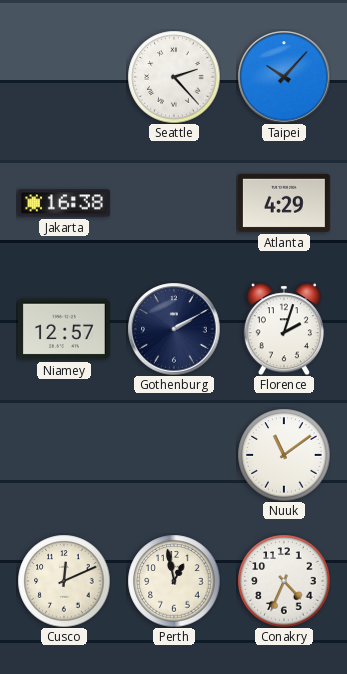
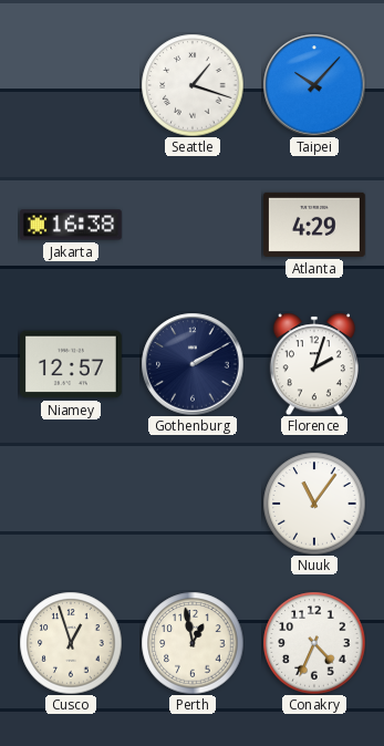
Seattle: 2:23 -> 1:18 (193, 85)
Nuuk: 11:09 -> 11:06 (314, 504)
Cusco: 12:11 -> 12:57 (71, 643)
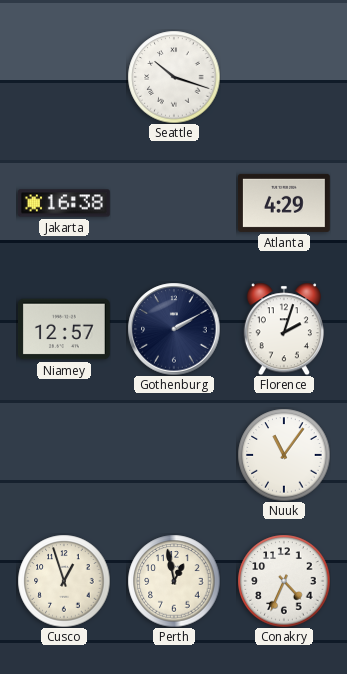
Seattle: 1:18 -> 10:18 (174, 77)
Taipei: 10:07 -> none (314, 85)
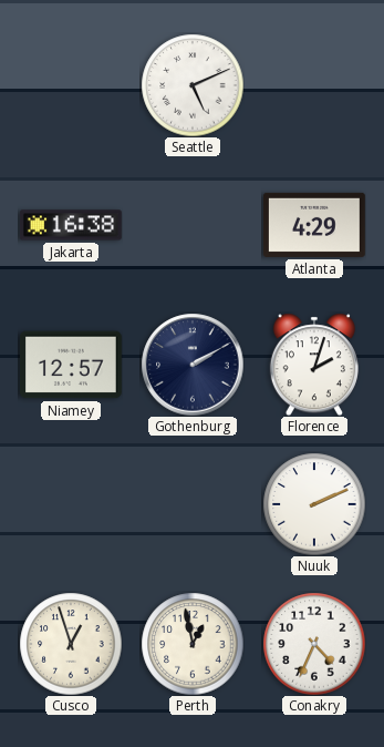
Seattle: 10:18 -> 5:11 (193, 85)
Nuuk: 11:06 -> 2:11 (314, 504)
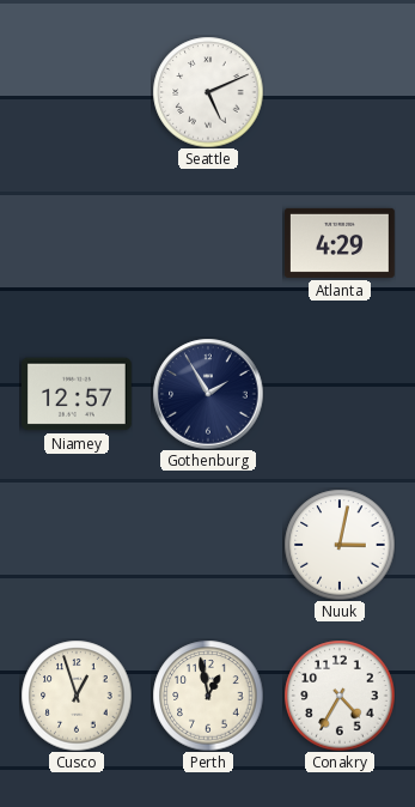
Jakarta: 16:38 -> none (71, 225)
Gothenburg: 2:10 -> 1:55 (208, 394)
Florence: 2:03 -> none (314, 365)
Nuuk: 2:11 -> 3:02 (340, 545)
Conakry: 4:34 -> 4:35 (340, 696)
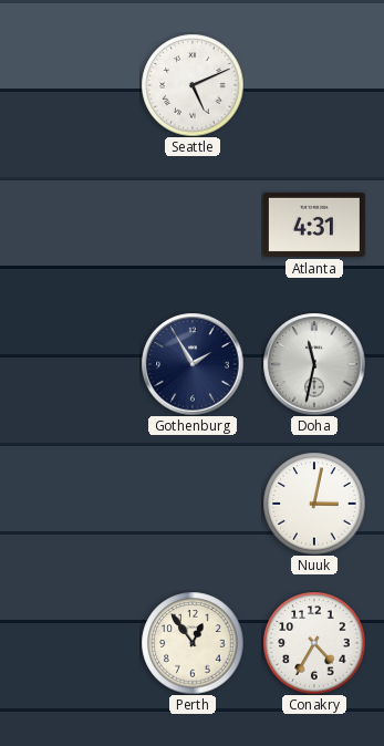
Atlanta: 4:29 -> 4:31 (315, 225)
Niamey: 12:57 -> none (77, 394)
Doha: none -> 11:32 (314, 364)
Cusco: 12:57 -> none (77, 696)
Perth: 12:58 -> 12:54 (193, 643)
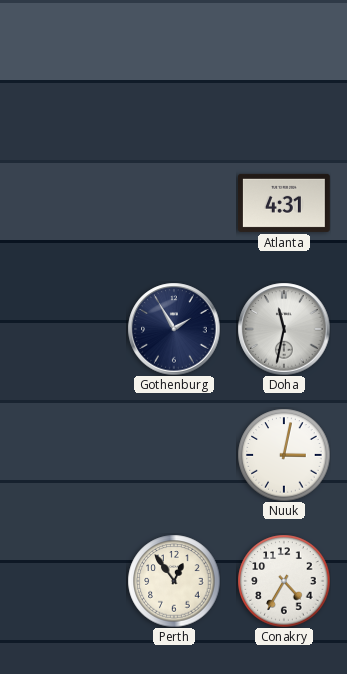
Seattle: 5:11 -> none (193, 85)
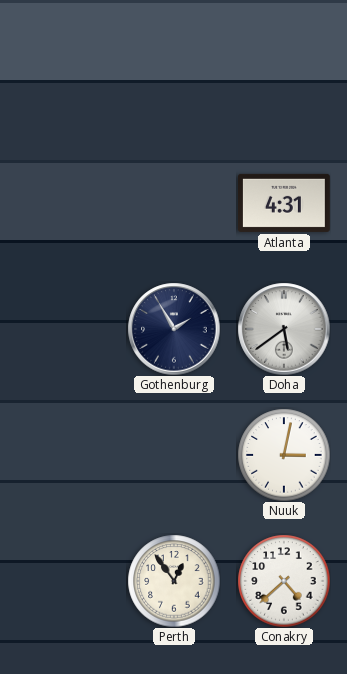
Doha: 11:32 -> 5:39 (284, 329)
Conakry: 4:35 -> 4:38 (284, 581)
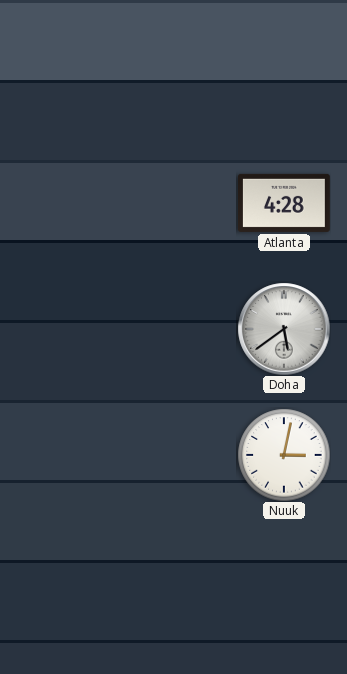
Atlanta: 4:31 -> 4:28 (285, 203)
Gothenburg: 1:55 -> none (174, 329)
Perth: 12:54 -> none (174, 581)
Conakry: 4:38 -> none (284, 581)
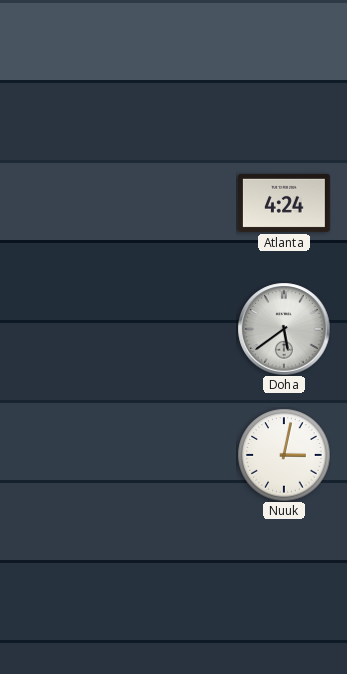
Atlanta: 4:28 -> 4:24 (285, 203)
